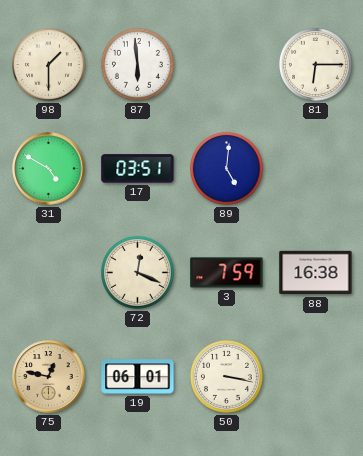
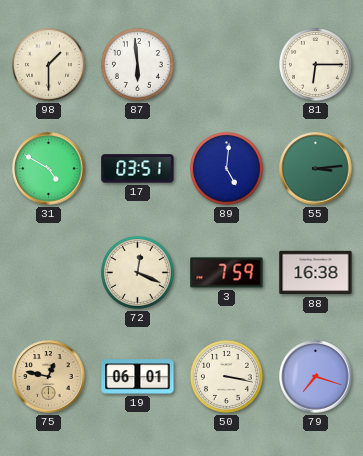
55: none -> 3:14 (316, 169)
79: none -> 7:18 (316, 377)
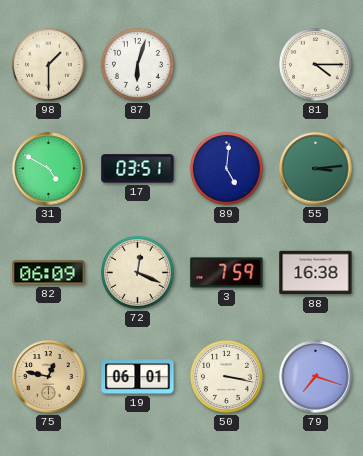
87: 5:59 -> 6:03 (137, 64)
81: 6:15 -> 4:15 (315, 64)
82: none -> 06:09 (49, 273)
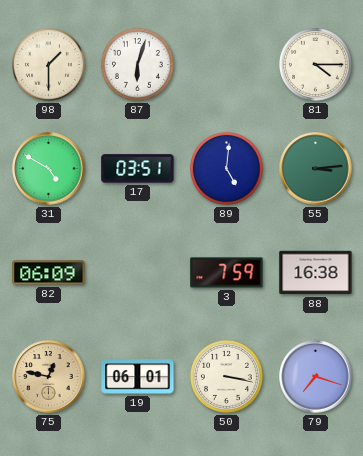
72: 12:19 -> none (137, 272)
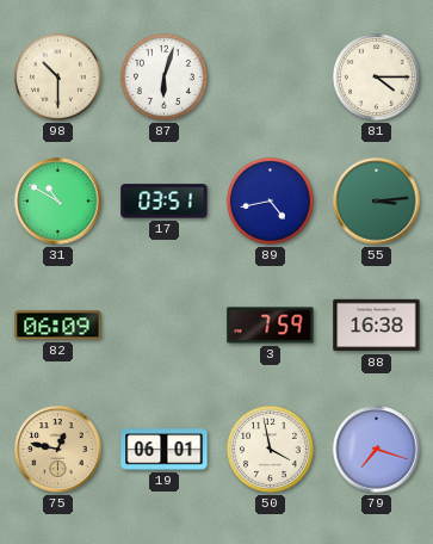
98: 1:30 -> 10:30 (57, 76)
31: 4:50 -> 10:50 (58, 202)
89: 5:01 -> 4:43 (270, 200)
50: 3:17 -> 3:58 (270, 449)
